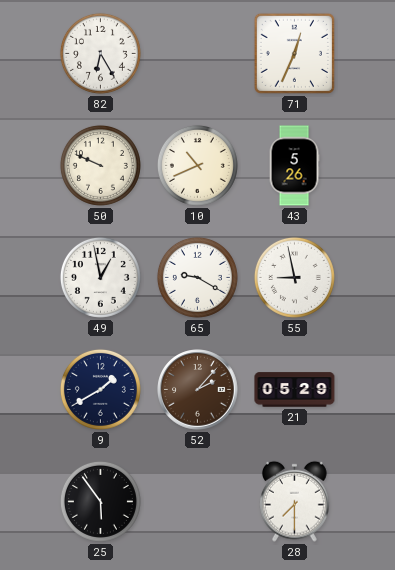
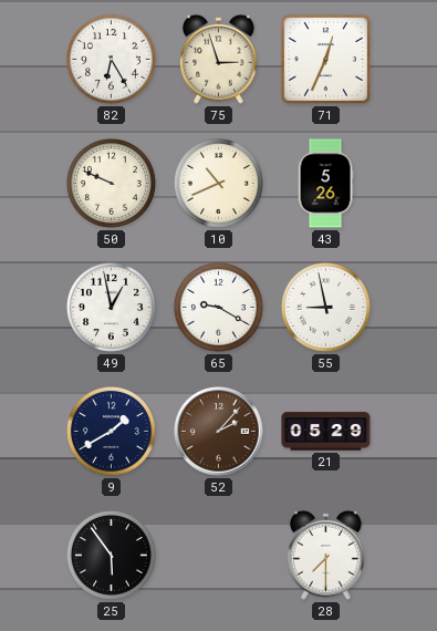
75: none -> 2:57 (219, 59)
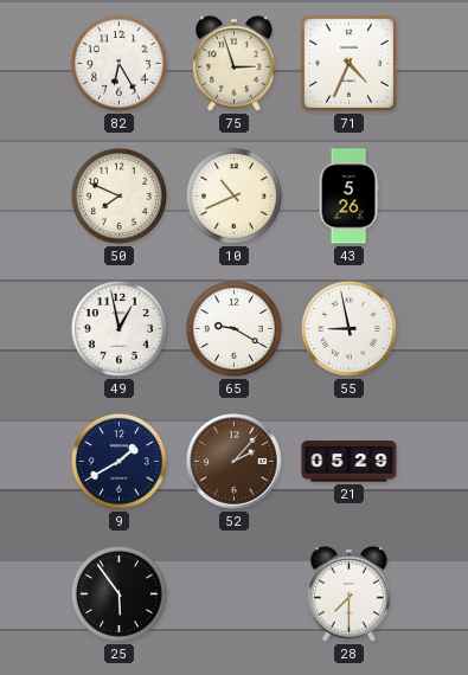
71: 12:34 -> 4:34 (348, 63)
50: 9:49 -> 7:49 (118, 195)
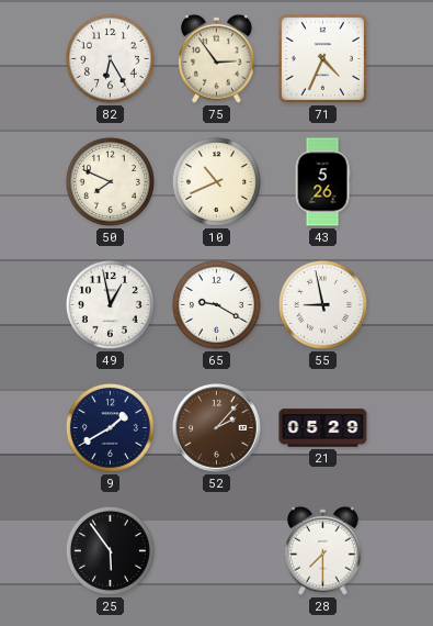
75: 2:57 -> 2:54 (217, 58)
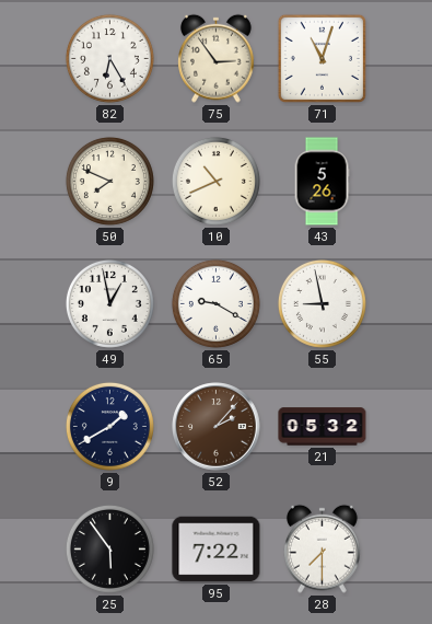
71: 4:34 -> 11:03 (322, 58)
21: 05:29 -> 05:32 (323, 427)
95: none -> 7:22 (217, 550)
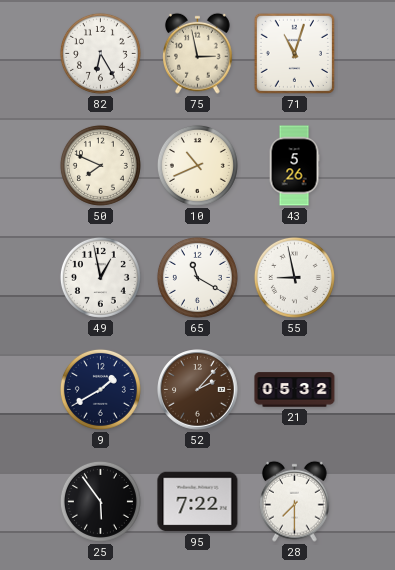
75: 2:54 -> 2:58 (198, 53)
65: 9:20 -> 11:20 (197, 277)
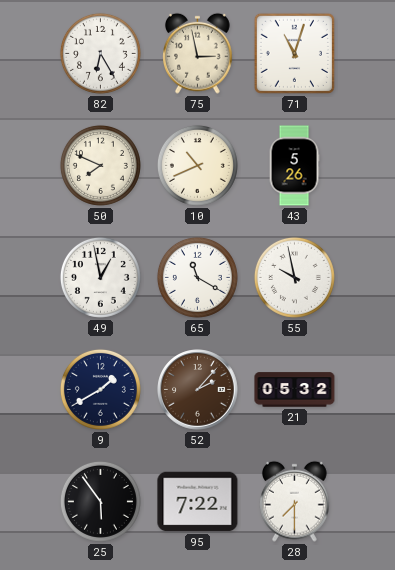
55: 8:58 -> 9:58 (294, 277)
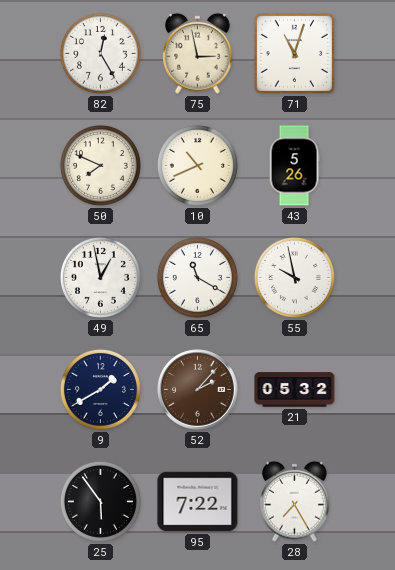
82: 6:25 -> 12:25 (100, 53)
28: 7:30 -> 7:25 (295, 501)
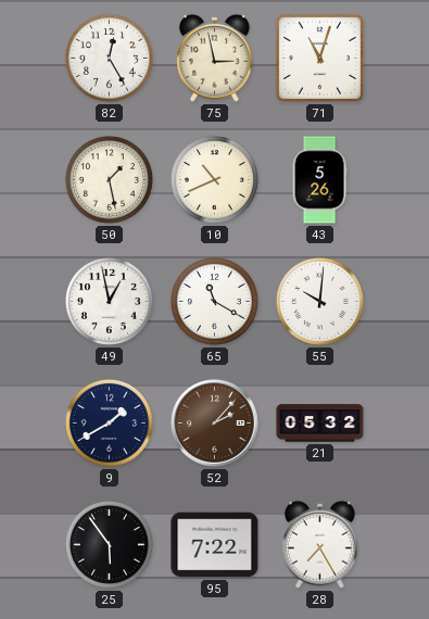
50: 7:49 -> 1:28 (109, 179)
55: 9:58 -> 10:01 (319, 301)
